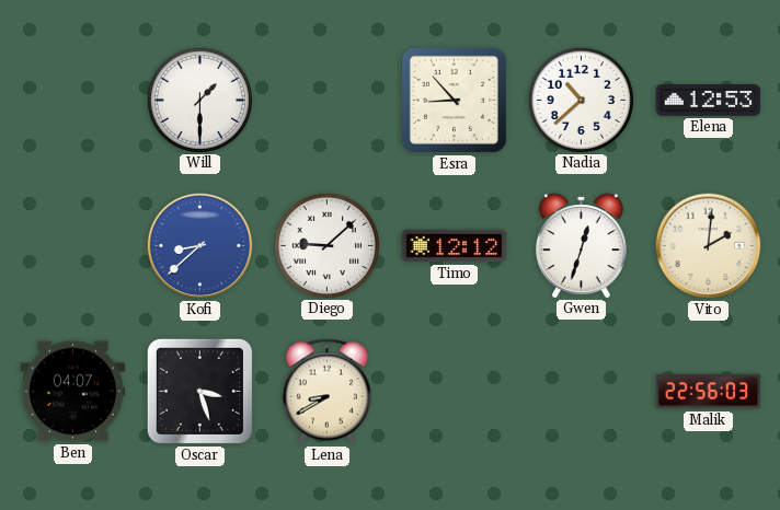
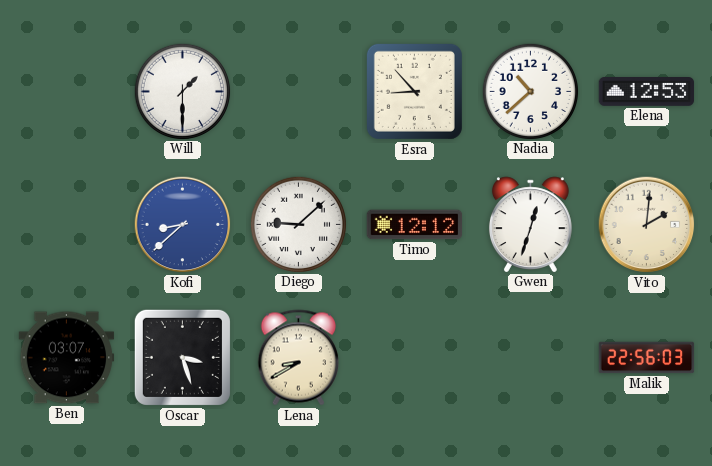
Ben: 04:07 -> 03:07 (67, 358)
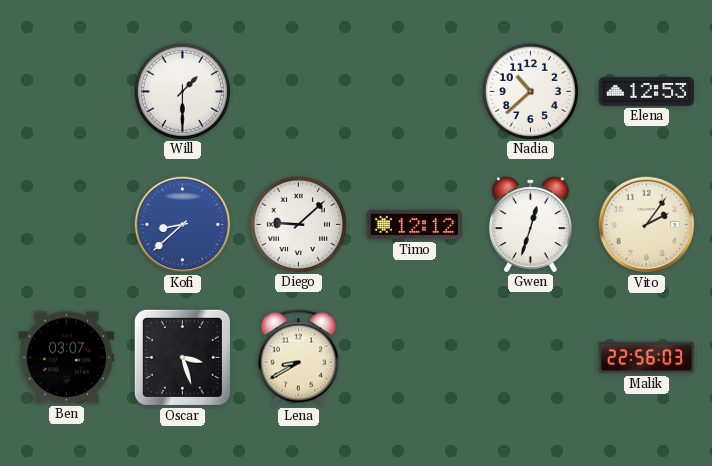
Esra: 8:53 -> none (414, 91)
Vito: 2:01 -> 2:06 (647, 225)
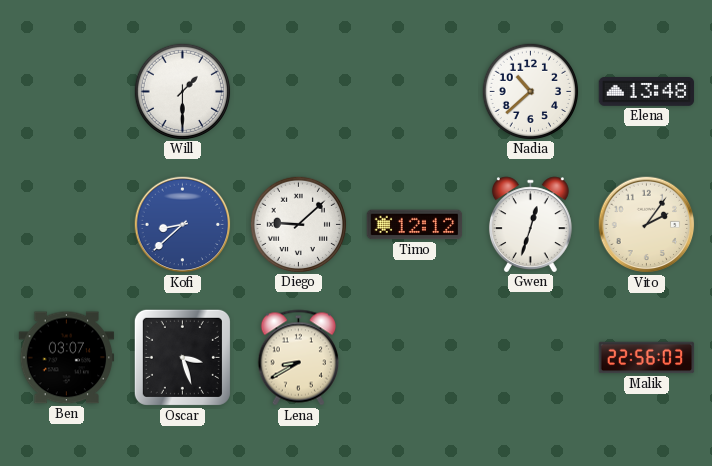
Elena: 12:53 -> 13:48 (647, 92)
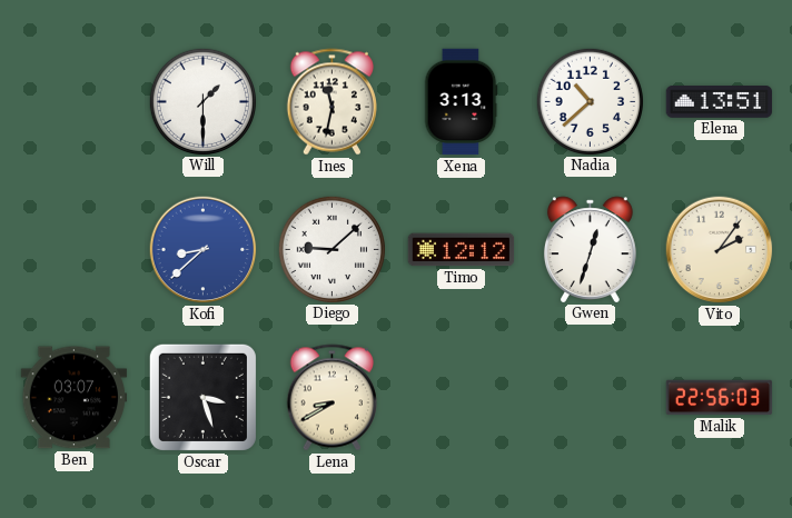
Ines: none -> 11:32 (331, 102)
Xena: none -> 3:13 (461, 102)
Elena: 13:48 -> 13:51 (720, 102)
